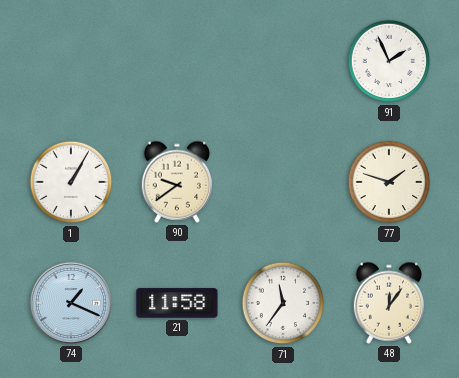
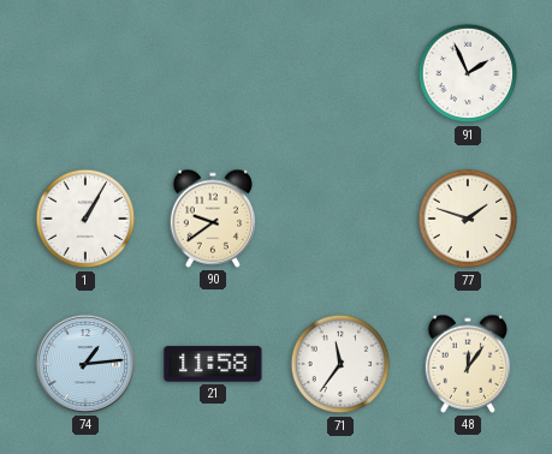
74: 1:19 -> 1:14 (85, 364)
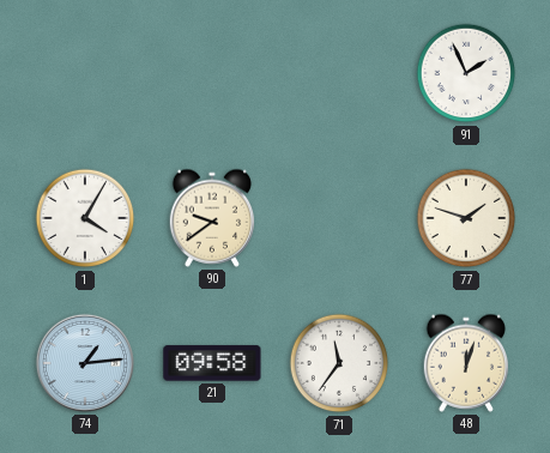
1: 1:05 -> 4:05 (85, 218)
21: 11:58 -> 09:58 (212, 363)
48: 12:06 -> 12:03 (466, 363)
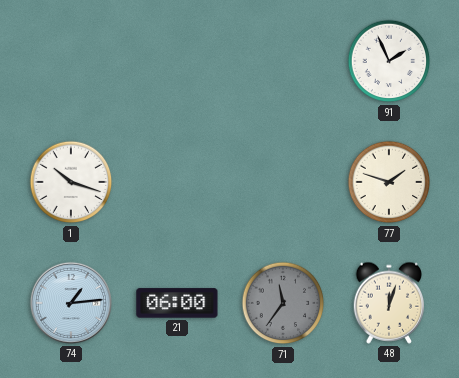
1: 4:05 -> 10:18 (71, 182)
90: 9:39 -> none (212, 218)
21: 09:58 -> 06:00 (177, 303)
71 dial: white -> grey (283, 303)
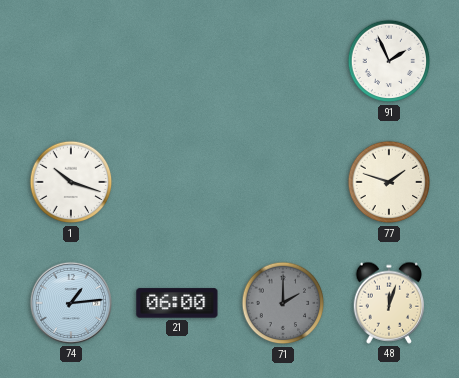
71: 11:36 -> 2:00 (283, 303)
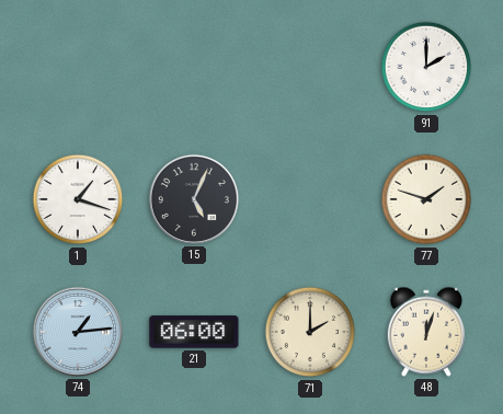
91: 1:56 -> 2:00 (426, 67)
1: 10:18 -> 1:18 (78, 199)
15: none -> 5:04 (194, 199)
71 dial: grey -> cream (310, 332)
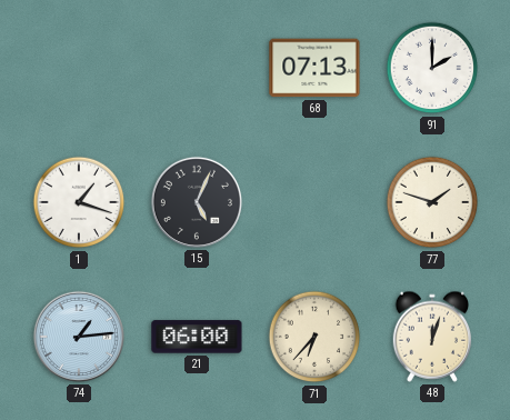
68: none -> 07:13 (314, 68)
71: 2:00 -> 6:37 (314, 337)
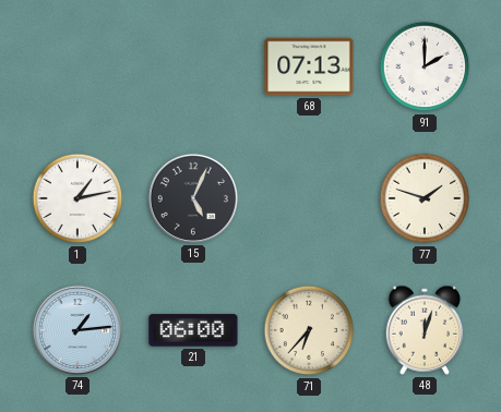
1: 1:18 -> 1:13 (77, 198)
